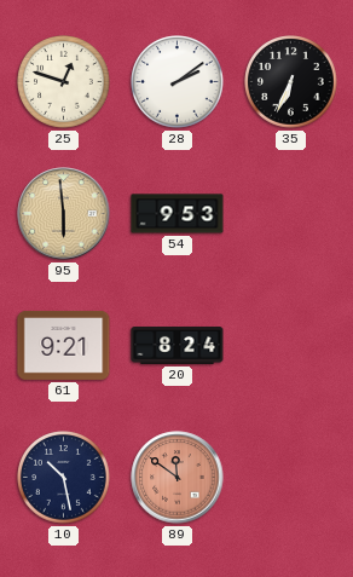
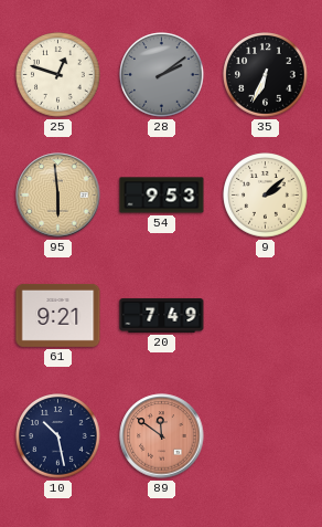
28 dial: white -> grey (162, 75)
9: none -> 2:08 (266, 196)
20: 8:24 -> 7:49 (162, 315)
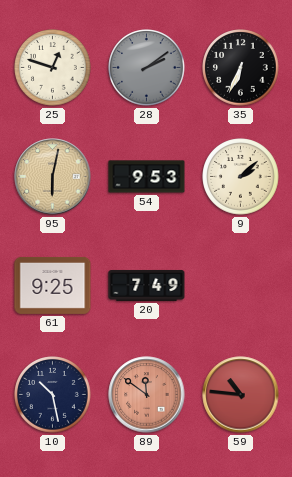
95: 5:59 -> 6:02 (53, 177)
61: 9:21 -> 9:25 (53, 285)
59: none -> 10:46 (241, 395)
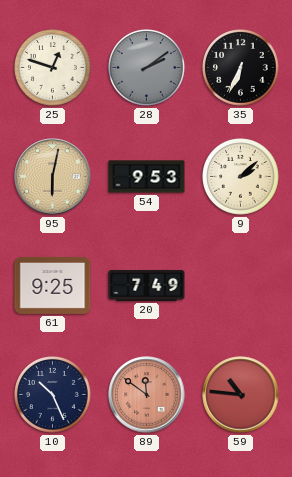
10: 10:28 -> 10:26 (53, 395)
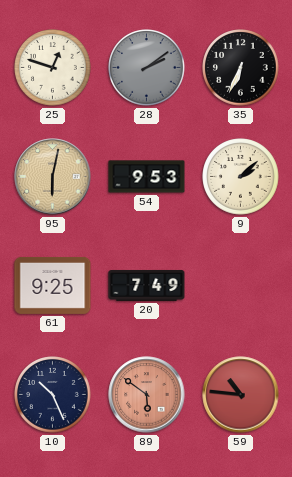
89: 11:51 -> 5:51 (147, 395)
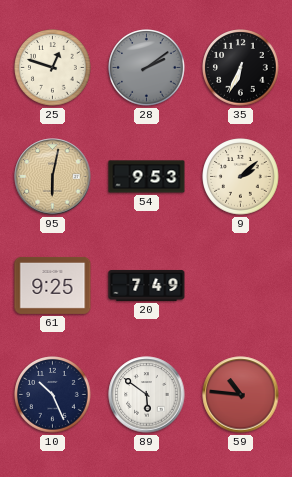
89 dial: salmon -> white (147, 395)
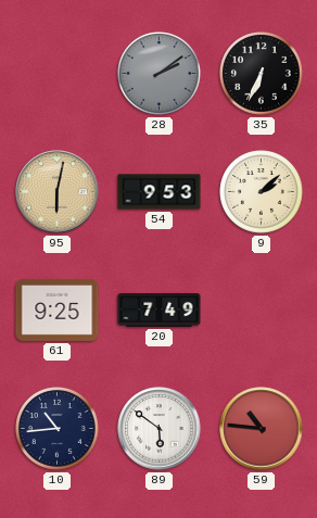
25: 12:48 -> none (53, 68)
10: 10:26 -> 10:44 (58, 429)
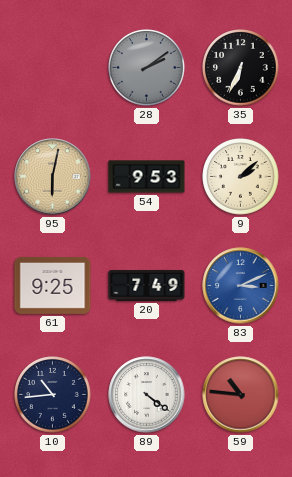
83: none -> 3:11 (241, 286)
89: 5:51 -> 4:21 (147, 395)
